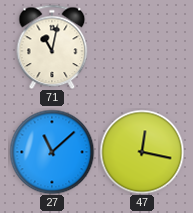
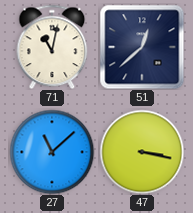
51: none -> 12:38 (142, 47)
47: 12:17 -> 3:17 (142, 152)
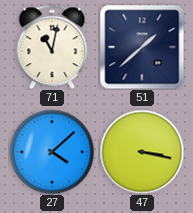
51: 12:38 -> 1:38 (142, 47)
27: 11:08 -> 4:08 (52, 152)
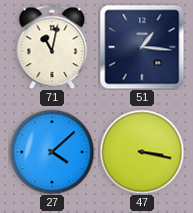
51: 1:38 -> 1:16 (142, 47)
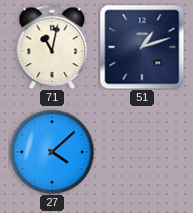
51: 1:16 -> 1:12 (142, 47)
47: 3:17 -> none (142, 152)
